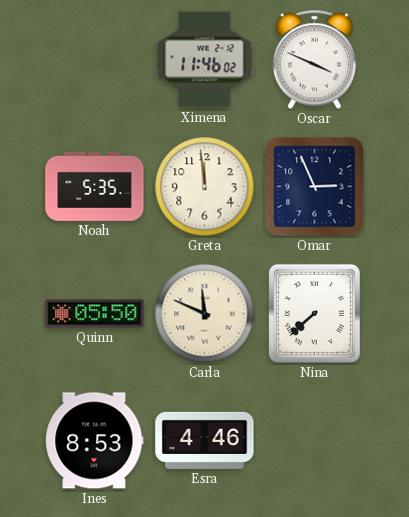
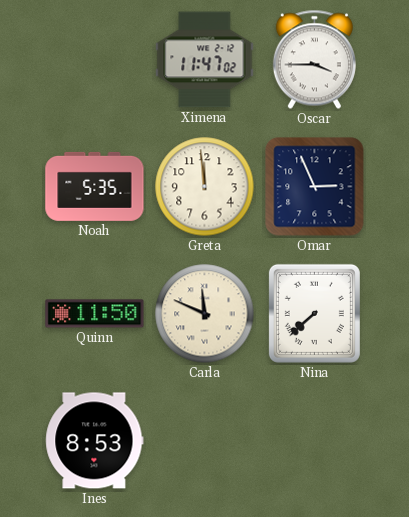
Ximena: 11:46 -> 11:47 (205, 60)
Oscar: 3:49 -> 3:45 (314, 60)
Quinn: 05:50 -> 11:50 (95, 314)
Esra: 4:46 -> none (205, 440)
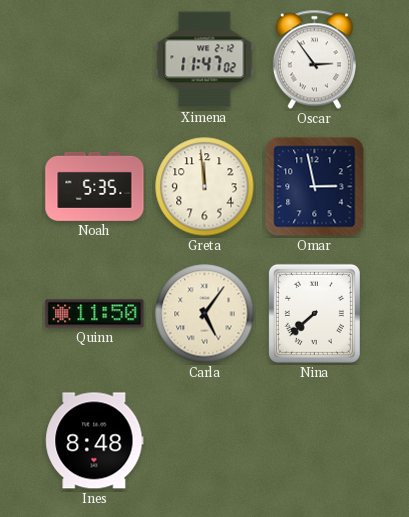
Oscar: 3:45 -> 2:54 (314, 60)
Omar: 2:56 -> 2:58 (315, 187)
Carla: 11:49 -> 5:06 (205, 314)
Ines: 8:53 -> 8:48 (95, 441)
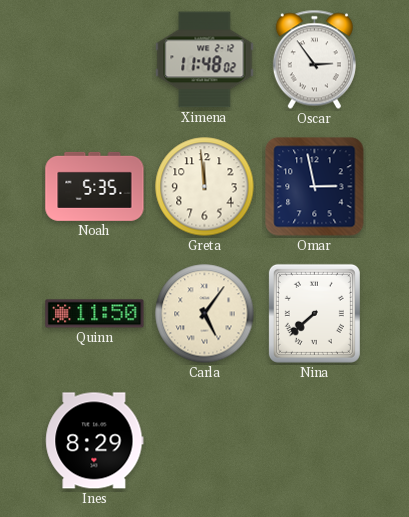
Ximena: 11:47 -> 11:48 (205, 60)
Ines: 8:48 -> 8:29 (95, 441)
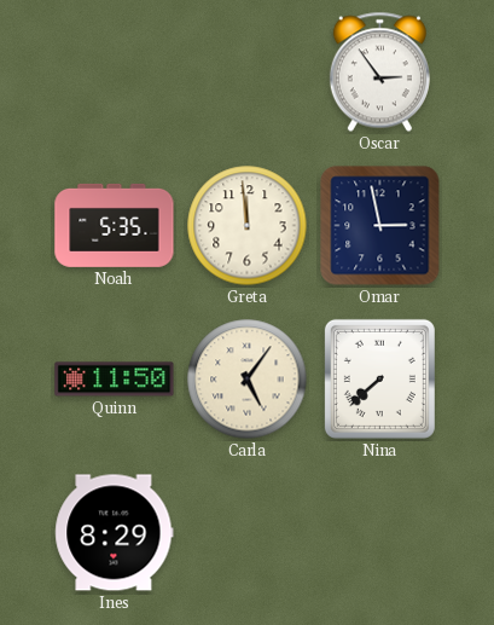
Ximena: 11:48 -> none (205, 60)
